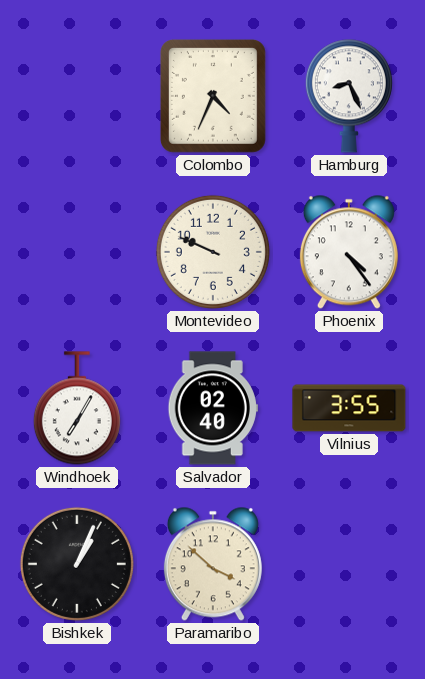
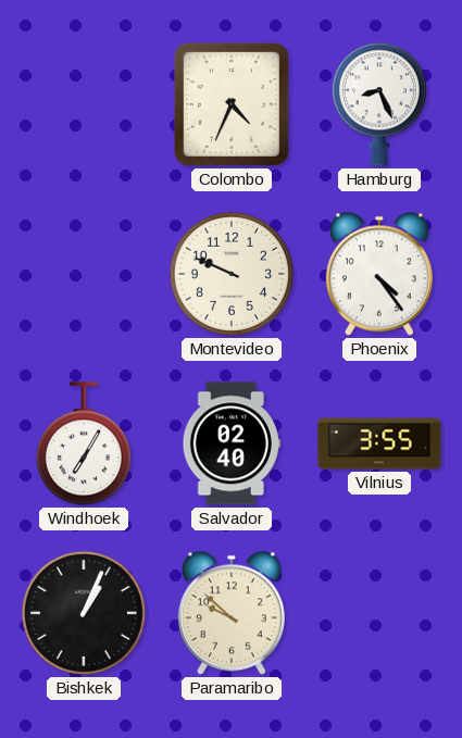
Paramaribo: 3:52 -> 9:52 (232, 613)
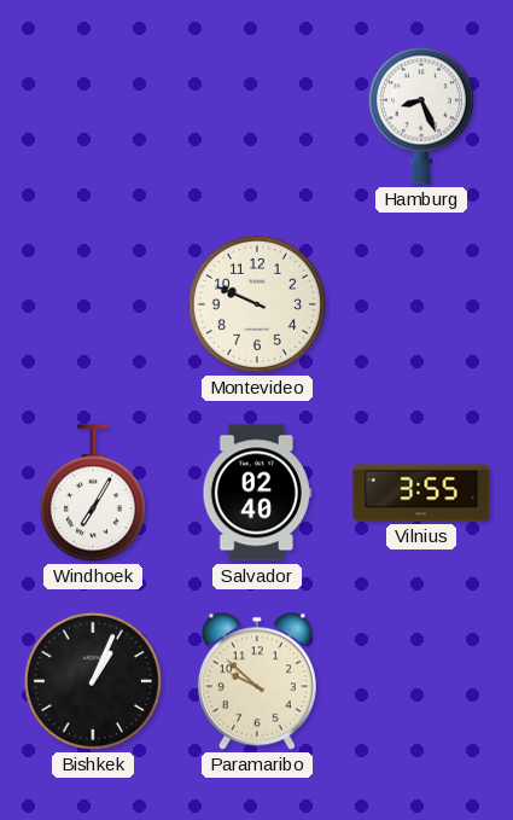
Colombo: 4:34 -> none (232, 104)
Phoenix: 4:24 -> none (379, 274)
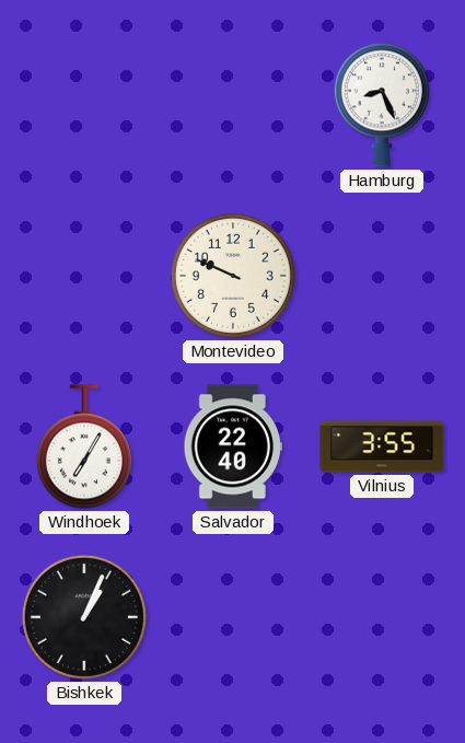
Salvador: 02:40 -> 22:40 (233, 446)
Paramaribo: 9:52 -> none (257, 681)
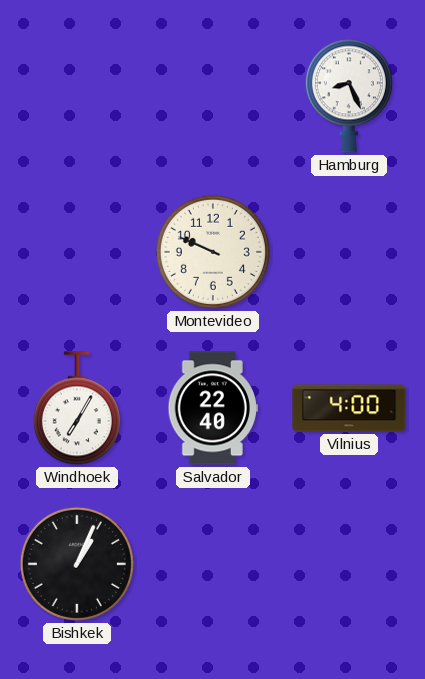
Vilnius: 3:55 -> 4:00 (349, 408)
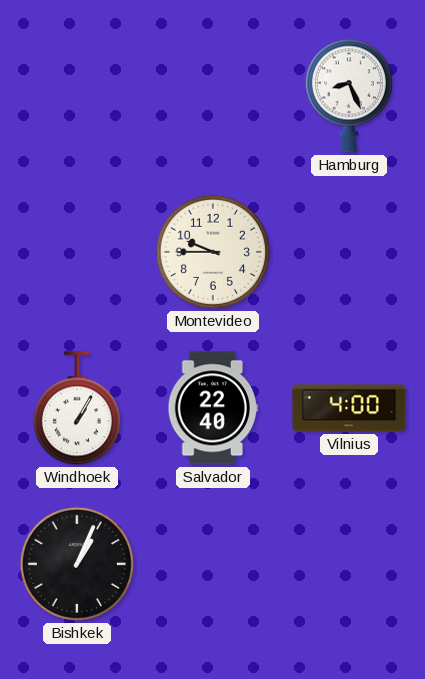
Montevideo: 9:49 -> 9:45 (213, 252)
Windhoek: 7:05 -> 1:05 (77, 408)
